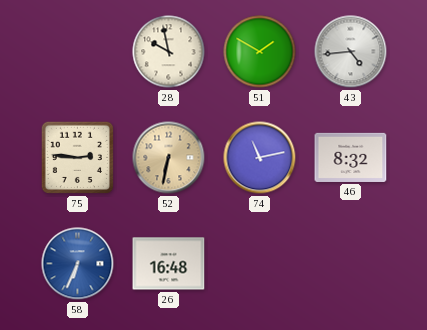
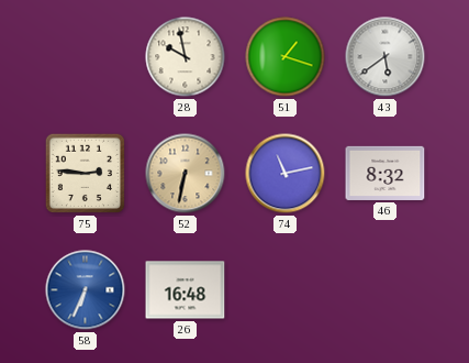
51: 1:50 -> 1:18 (286, 57)
43: 4:44 -> 5:39 (386, 57)
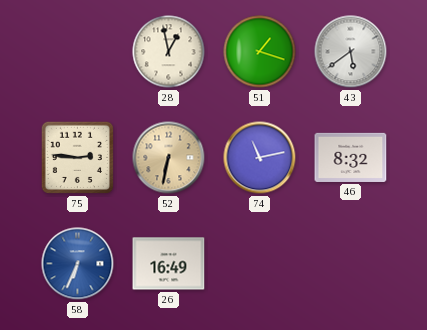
28: 9:58 -> 12:58 (169, 52)
26: 16:48 -> 16:49 (169, 264)
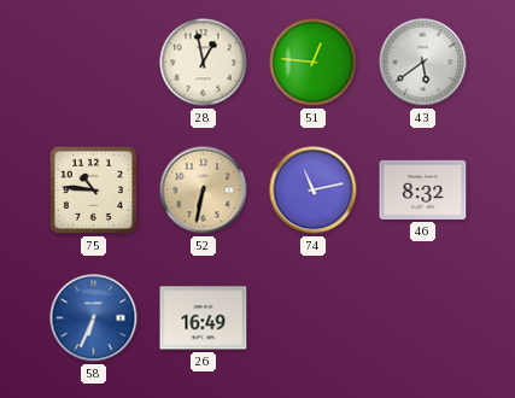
51: 1:18 -> 12:46 (314, 63)
75: 2:46 -> 10:46 (93, 189)
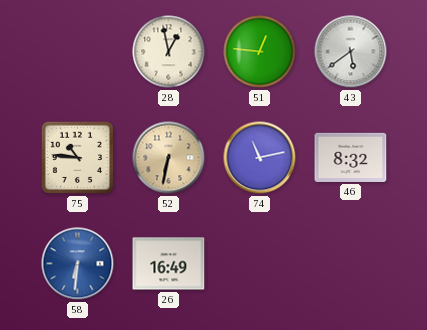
58: 6:34 -> 6:31 (78, 264)
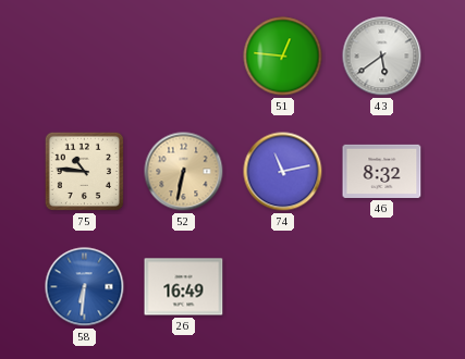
28: 12:58 -> none (169, 52)
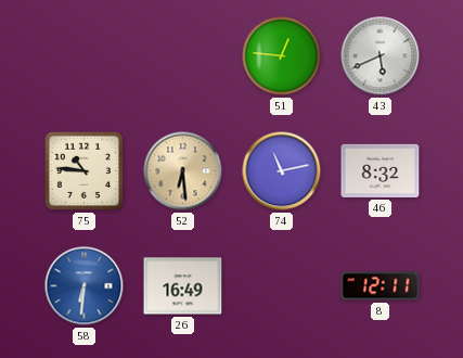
43: 5:39 -> 5:41 (381, 56)
52: 6:32 -> 6:29 (183, 171)
8: none -> 12:11 (381, 286)
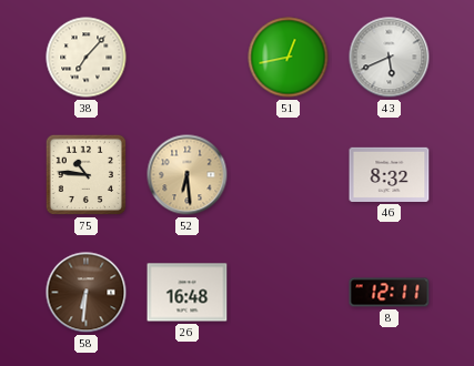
38: none -> 7:07 (87, 58)
51: 12:46 -> 12:43 (289, 58)
74: 11:13 -> none (282, 171)
58 dial: blue -> brown (87, 293)
26: 16:49 -> 16:48 (188, 293)
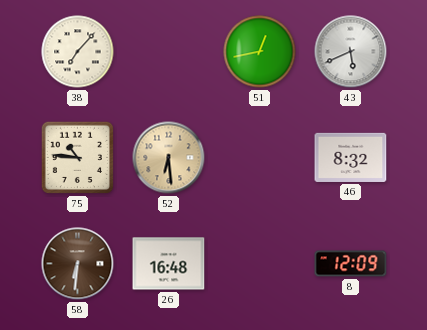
8: 12:11 -> 12:09 (351, 264)
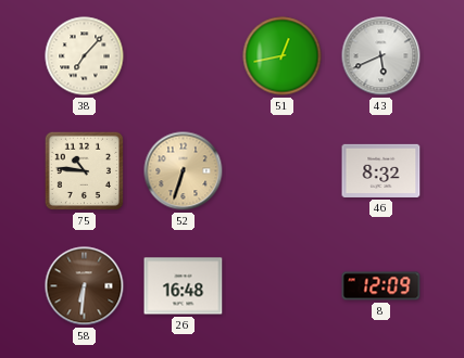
52: 6:29 -> 6:33 (184, 171)
